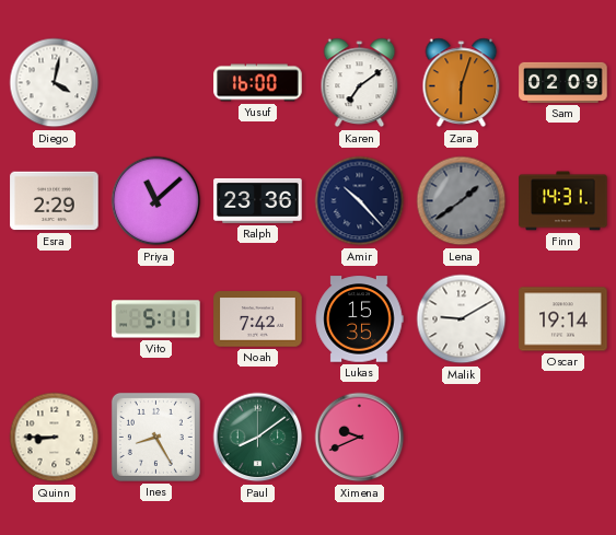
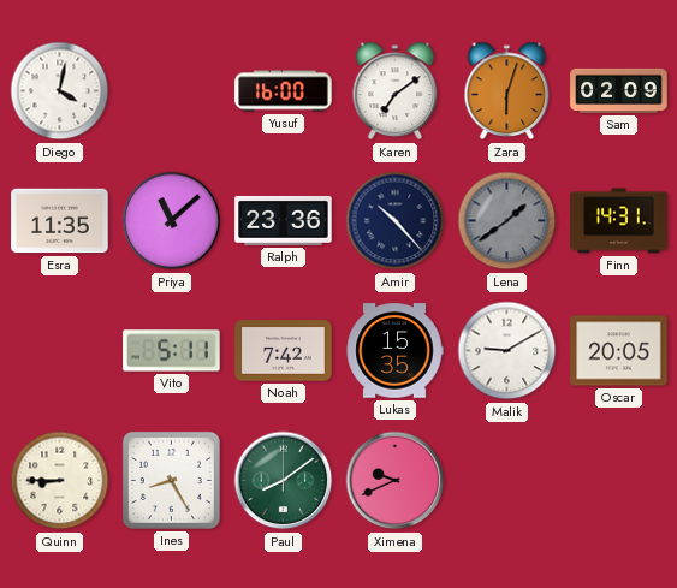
Esra: 2:29 -> 11:35 (60, 221)
Oscar: 19:14 -> 20:05 (619, 351)
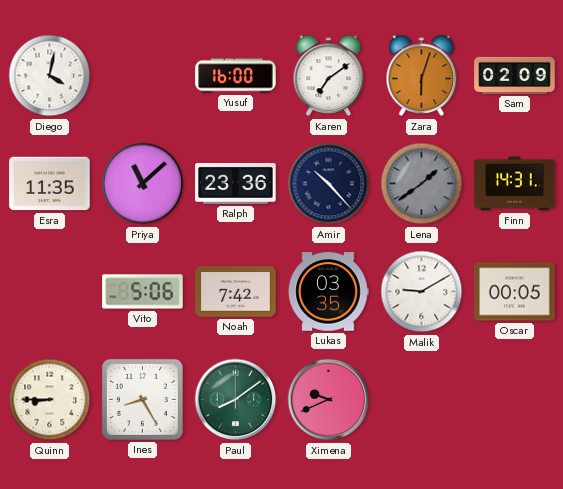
Vito: 5:11 -> 5:06 (143, 292)
Lukas: 15:35 -> 03:35 (328, 292)
Oscar: 20:05 -> 00:05 (515, 292)
